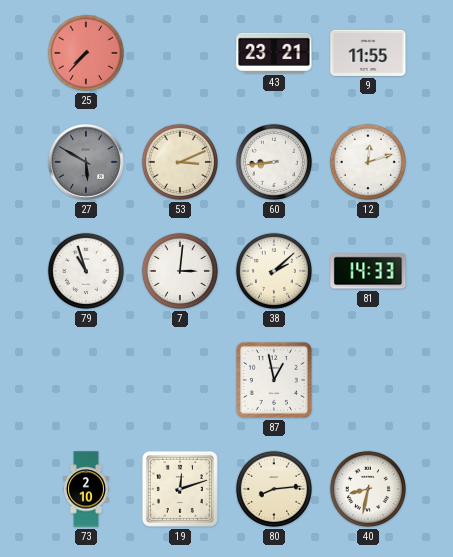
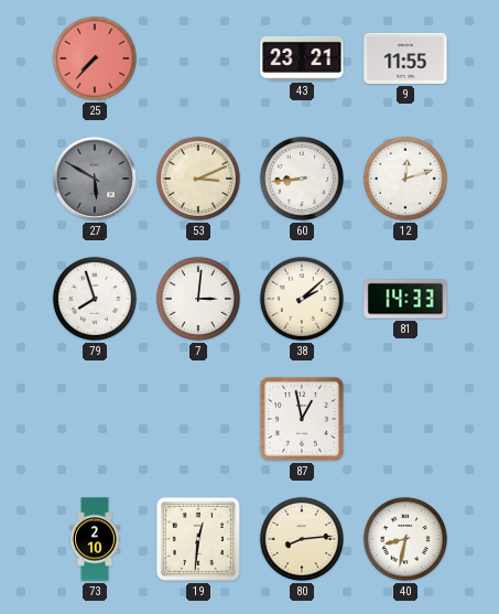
79: 10:57 -> 7:57 (95, 299)
19: 12:12 -> 12:31 (198, 539)
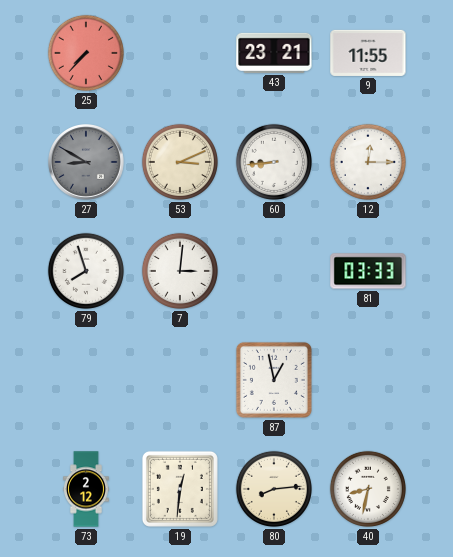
27: 5:50 -> 8:50 (87, 163)
12: 12:12 -> 12:15 (368, 162)
38: 2:08 -> none (302, 299)
81: 14:33 -> 03:33 (368, 271)
73: 2:10 -> 2:12 (87, 489)
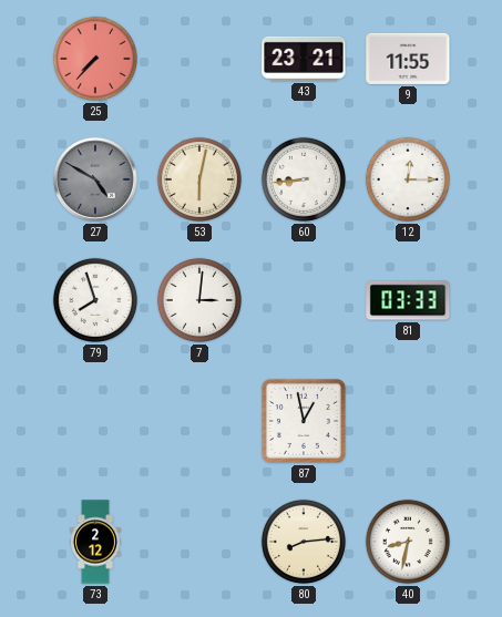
27: 8:50 -> 4:50 (96, 181)
53: 3:11 -> 6:02 (199, 179)
19: 12:31 -> none (180, 489)
